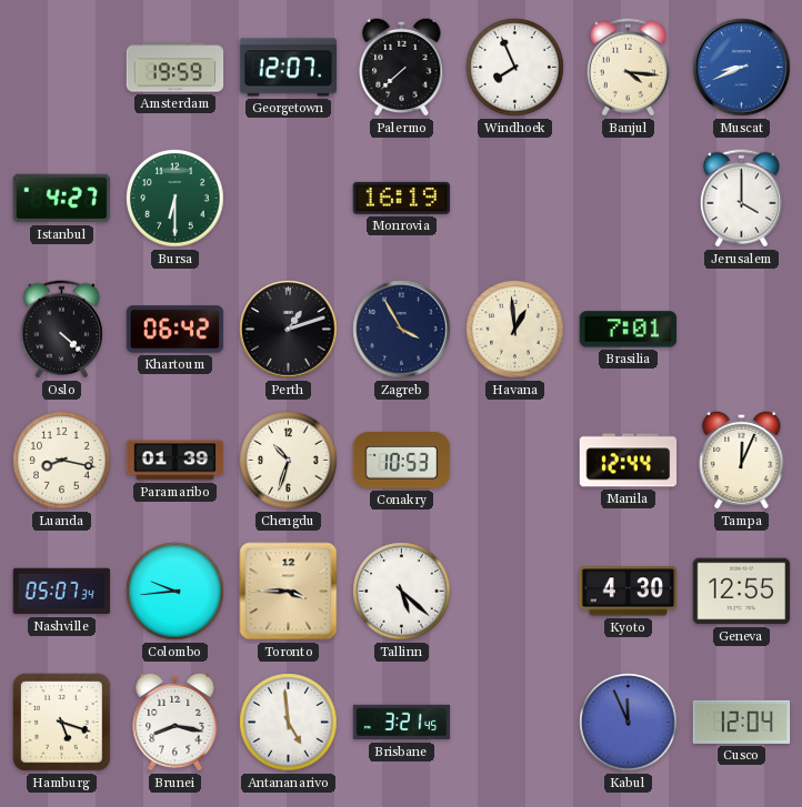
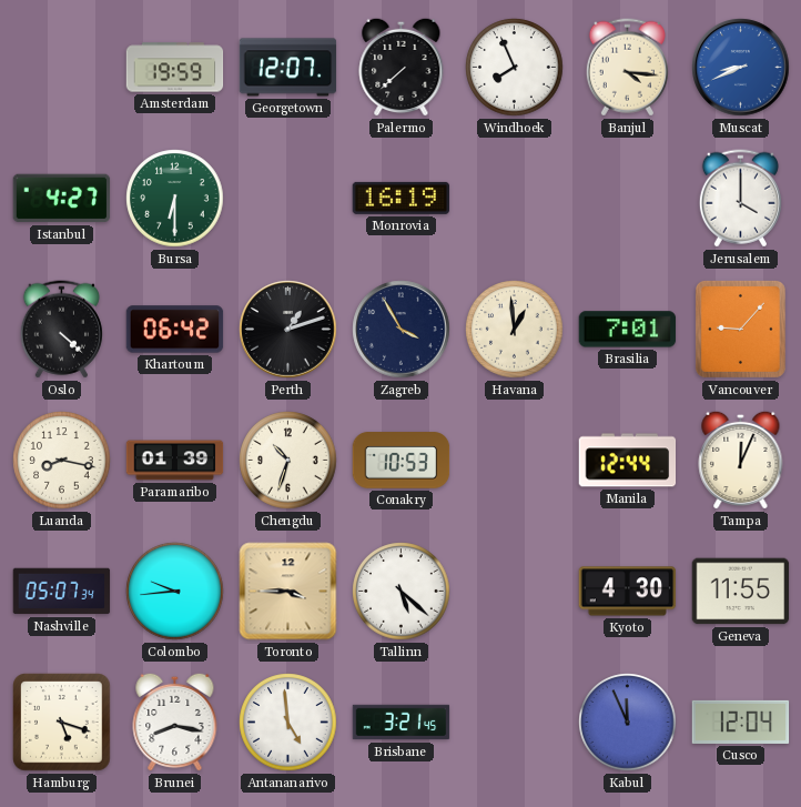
Vancouver: none -> 9:07 (740, 329)
Geneva: 12:55 -> 11:55 (741, 592)
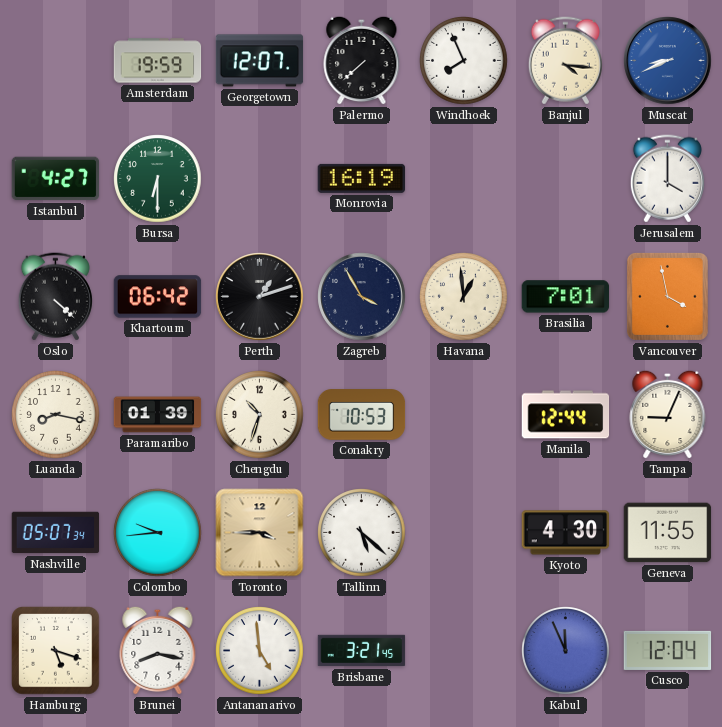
Vancouver: 9:07 -> 3:58 (667, 296)
Tampa: 12:04 -> 9:04 (668, 414)
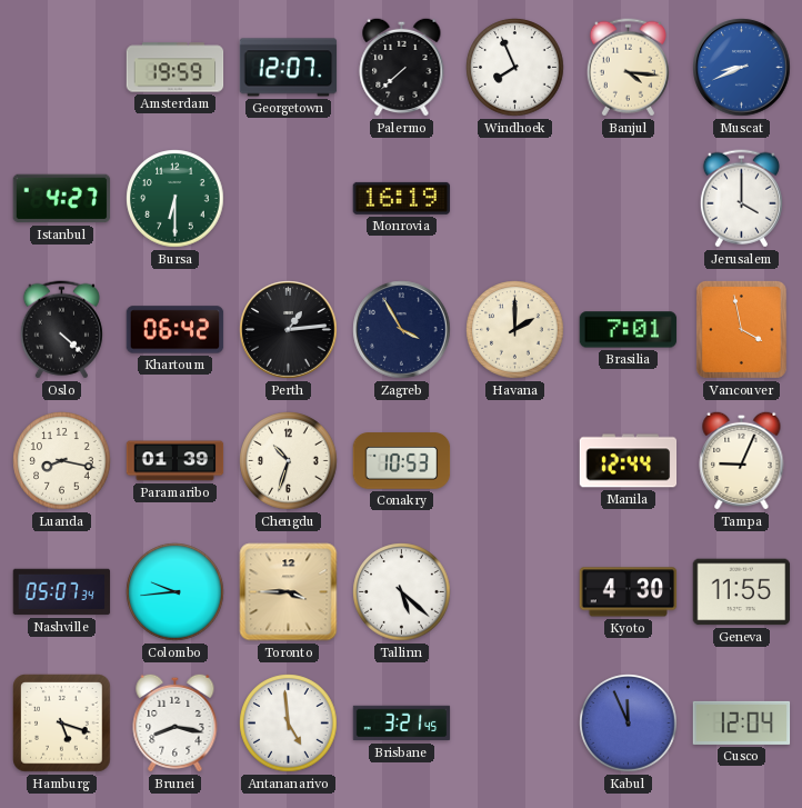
Perth: 1:12 -> 1:14 (289, 330)
Havana: 12:59 -> 2:00 (515, 330)
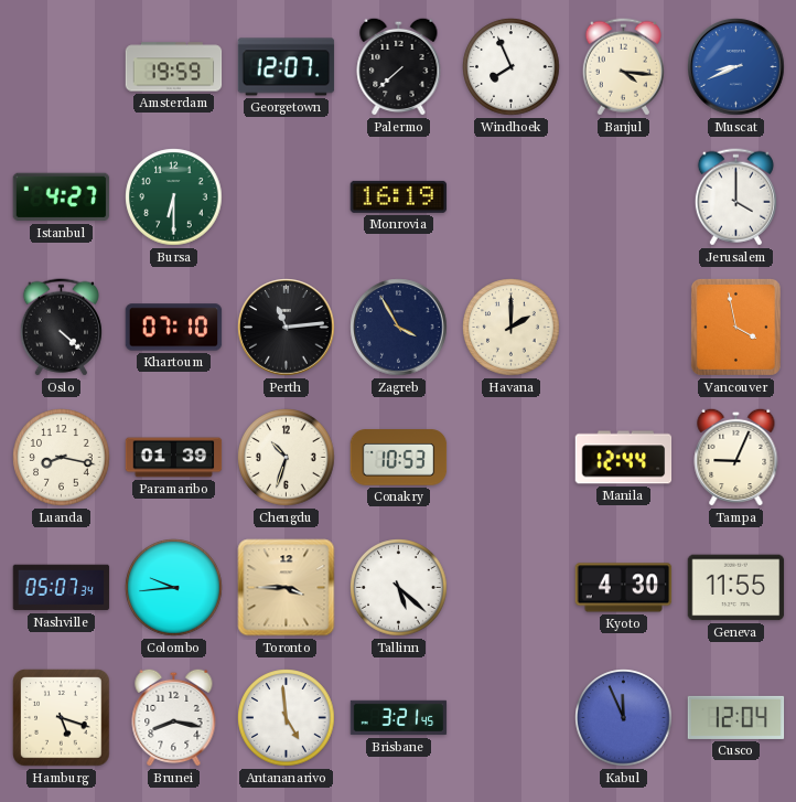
Khartoum: 06:42 -> 07:10 (174, 328)
Perth: 1:14 -> 11:14 (287, 328)
Brasilia: 7:01 -> none (629, 330)
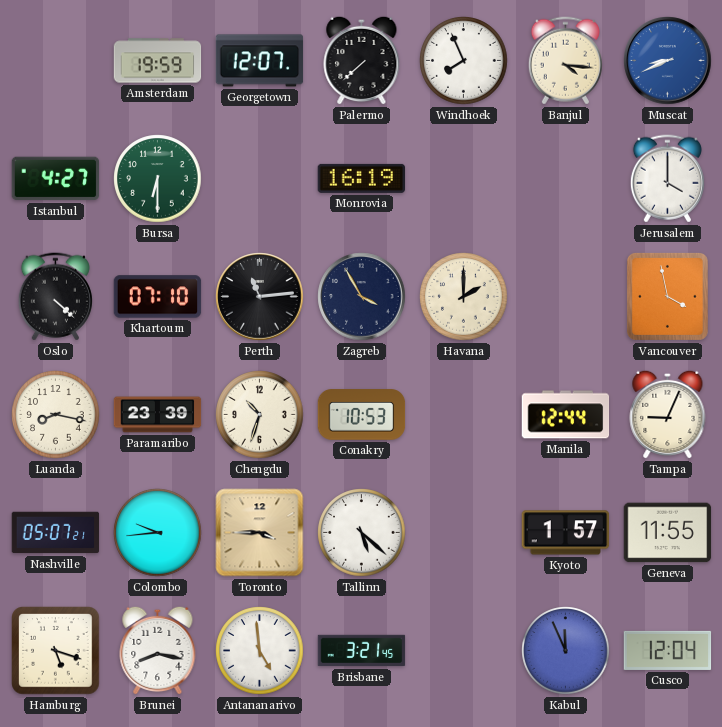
Paramaribo: 01:39 -> 23:39 (158, 415)
Nashville: 05:07:34 -> 05:07:21 (56, 533)
Kyoto: 4:30 -> 1:57 (566, 533)
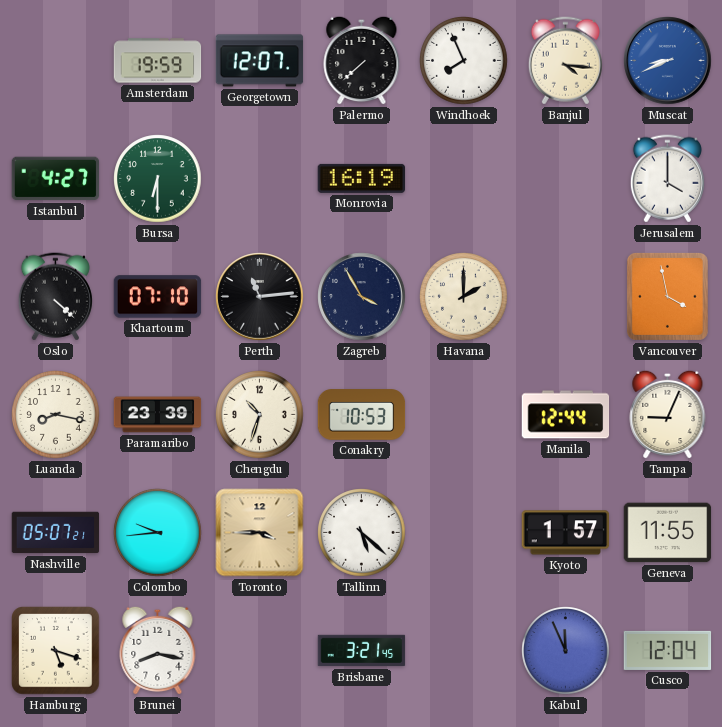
Antananarivo: 4:59 -> none (260, 651)
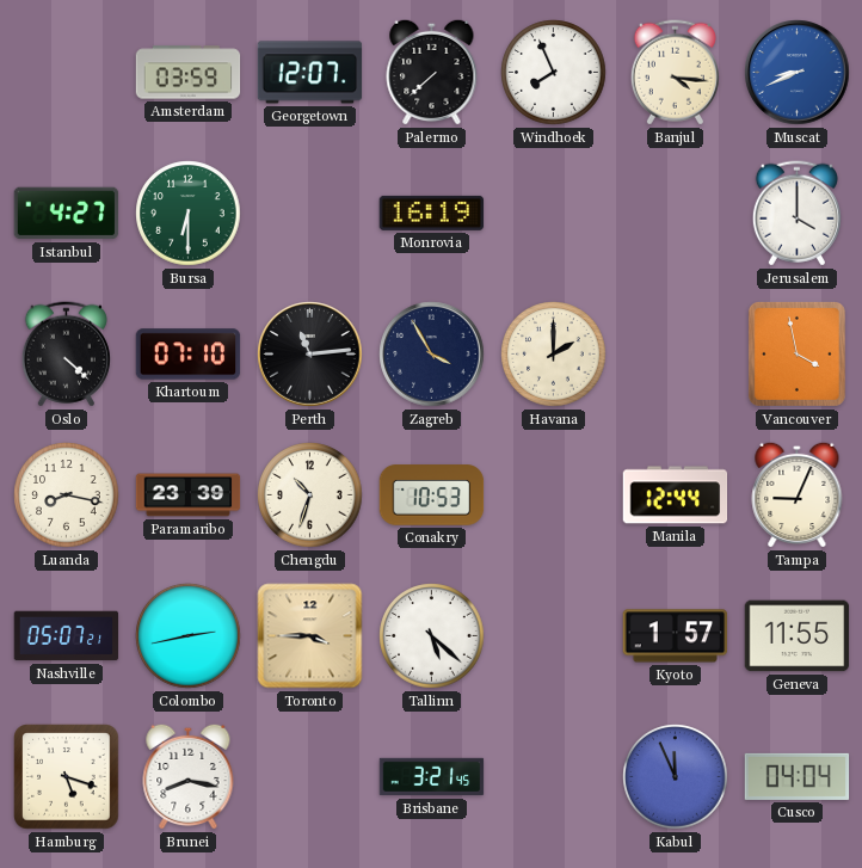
Amsterdam: 19:59 -> 03:59 (189, 73)
Colombo: 9:44 -> 2:43 (189, 636)
Cusco: 12:04 -> 04:04 (798, 776)
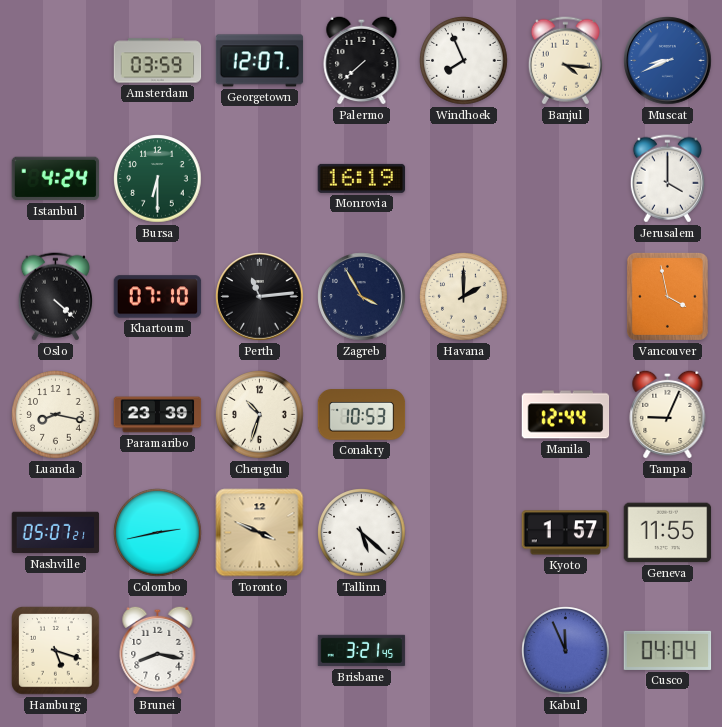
Istanbul: 4:27 -> 4:24 (56, 179)
Toronto: 3:45 -> 3:49 (260, 533)
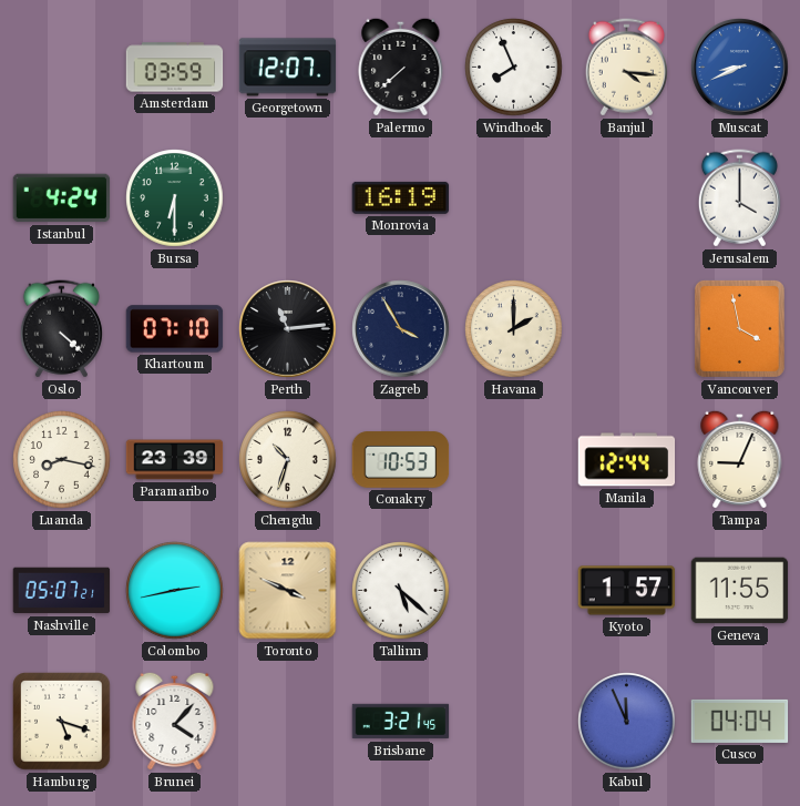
Brunei: 8:17 -> 4:07 (175, 721)
